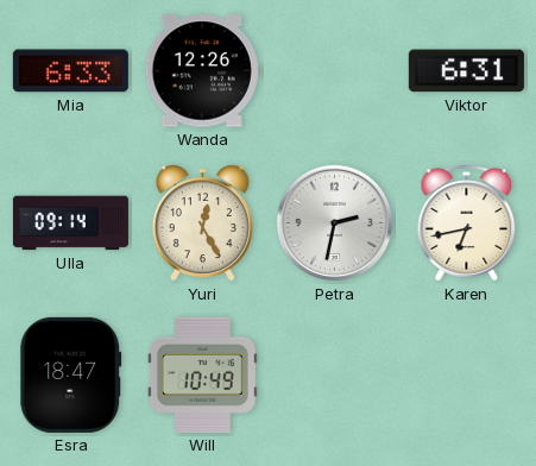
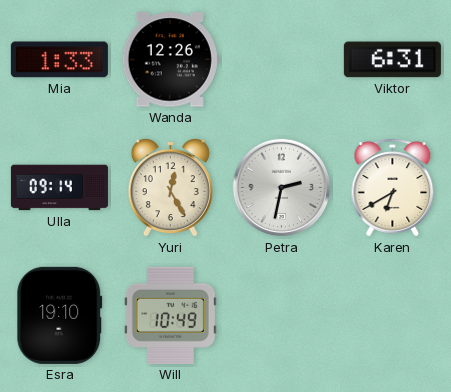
Mia: 6:33 -> 1:33 (59, 60)
Karen: 6:43 -> 6:40 (393, 188)
Esra: 18:47 -> 19:10 (60, 315)
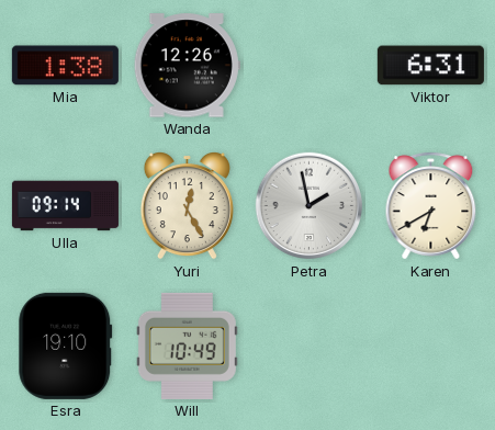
Mia: 1:33 -> 1:38 (65, 66)
Petra: 2:32 -> 1:58 (310, 206)
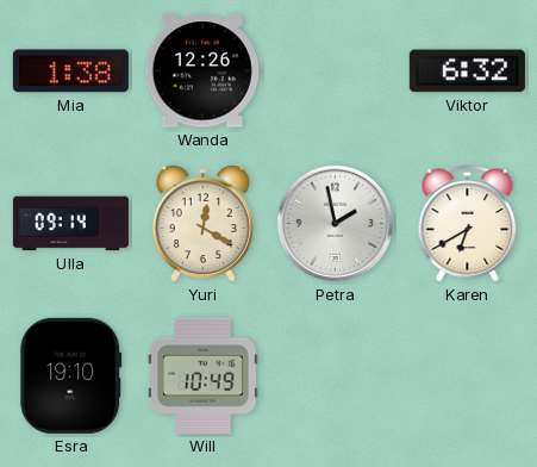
Viktor: 6:31 -> 6:32 (467, 71)
Yuri: 12:25 -> 12:20 (202, 224)
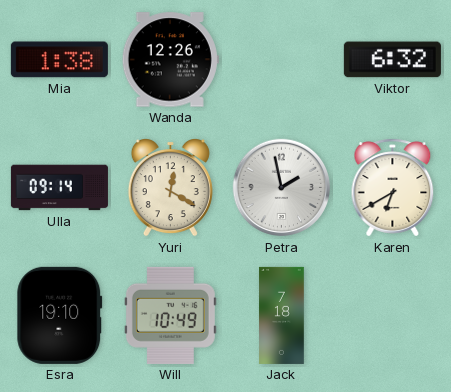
Jack: none -> 7:18 (282, 315)
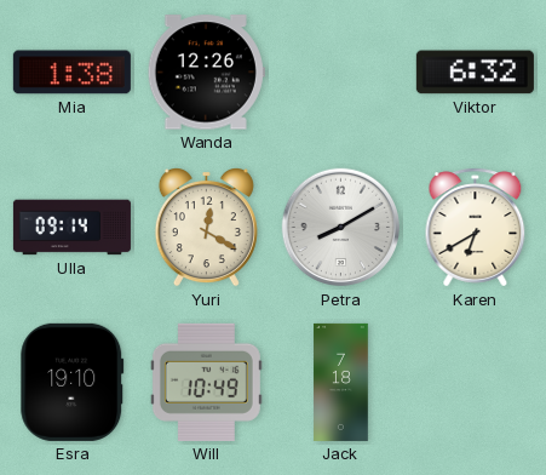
Petra: 1:58 -> 8:10 (341, 228)
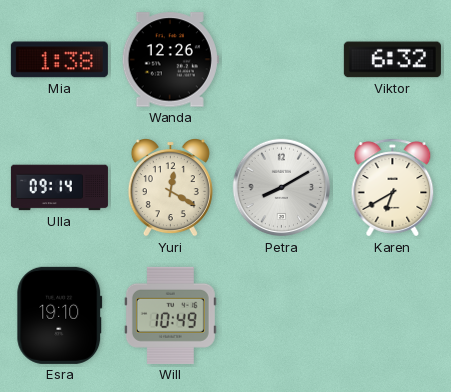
Jack: 7:18 -> none (341, 382)
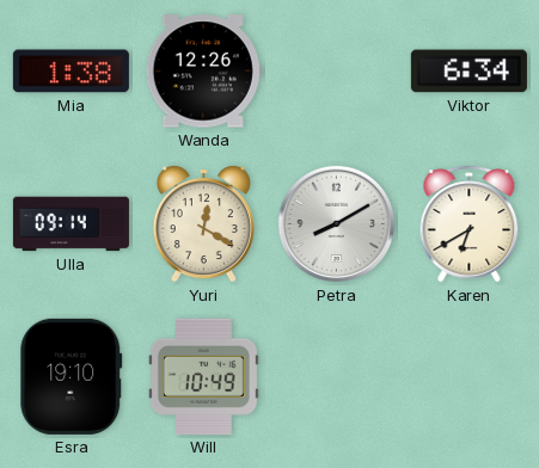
Viktor: 6:32 -> 6:34 (468, 72)
